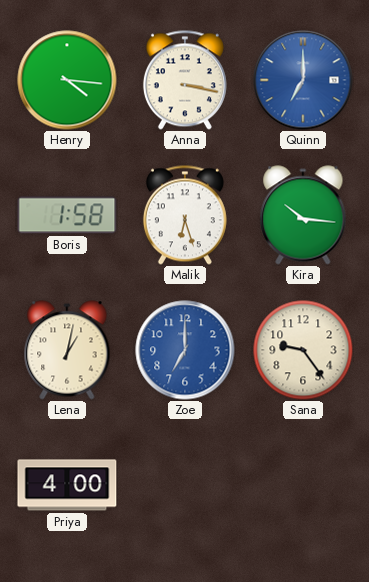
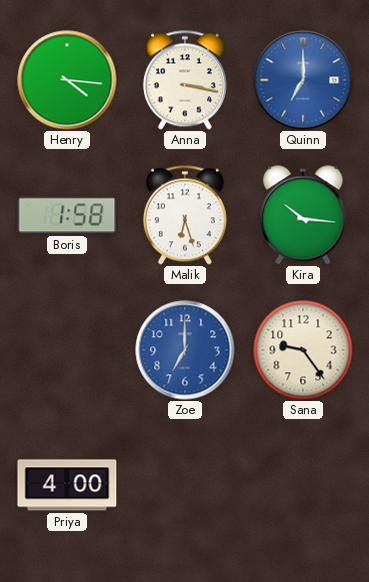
Lena: 1:02 -> none (67, 350)
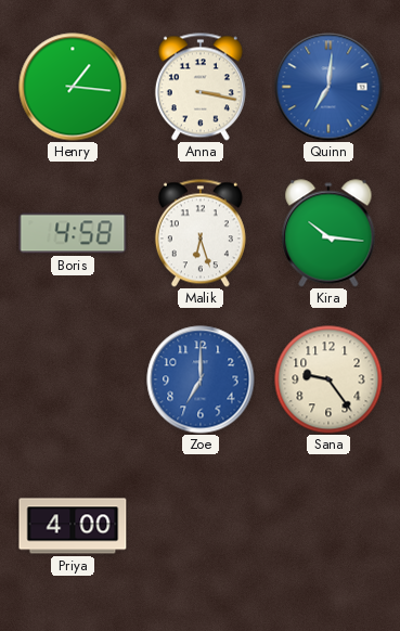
Henry: 4:16 -> 1:16 (73, 87)
Quinn: 7:00 -> 7:01 (328, 87)
Boris: 1:58 -> 4:58 (73, 233)
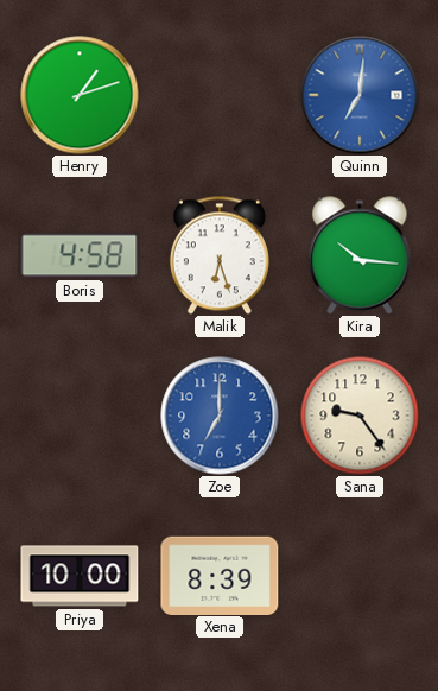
Henry: 1:16 -> 1:12 (80, 95)
Anna: 3:17 -> none (201, 87)
Priya: 4:00 -> 10:00 (80, 576)
Xena: none -> 8:39 (220, 575)
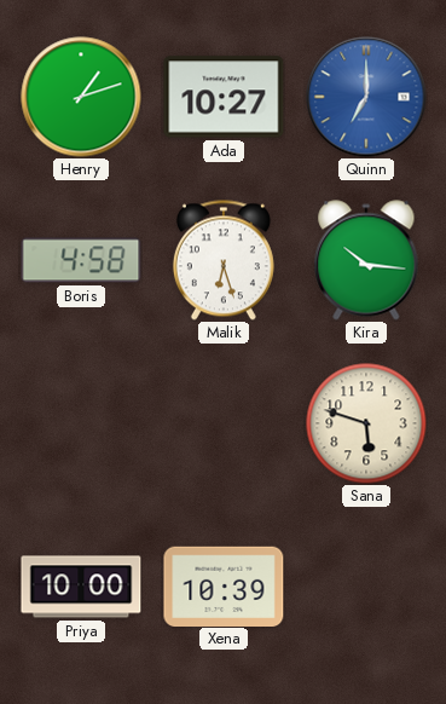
Ada: none -> 10:27 (224, 97)
Quinn: 7:01 -> 7:00 (366, 97)
Zoe: 7:00 -> none (220, 416)
Sana: 9:24 -> 5:48 (366, 423)
Xena: 8:39 -> 10:39 (224, 585)
